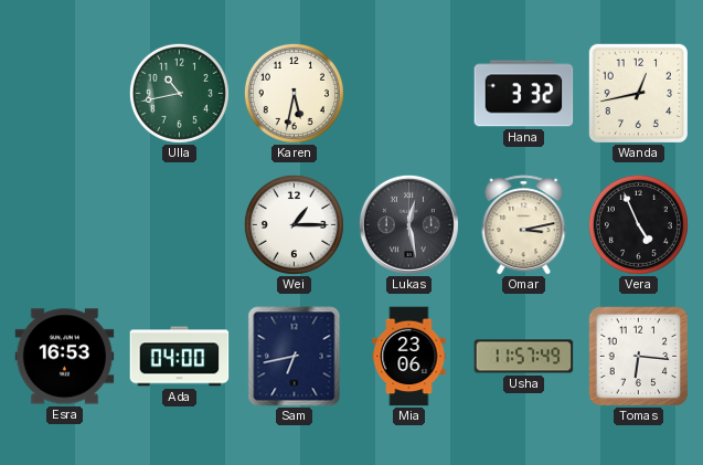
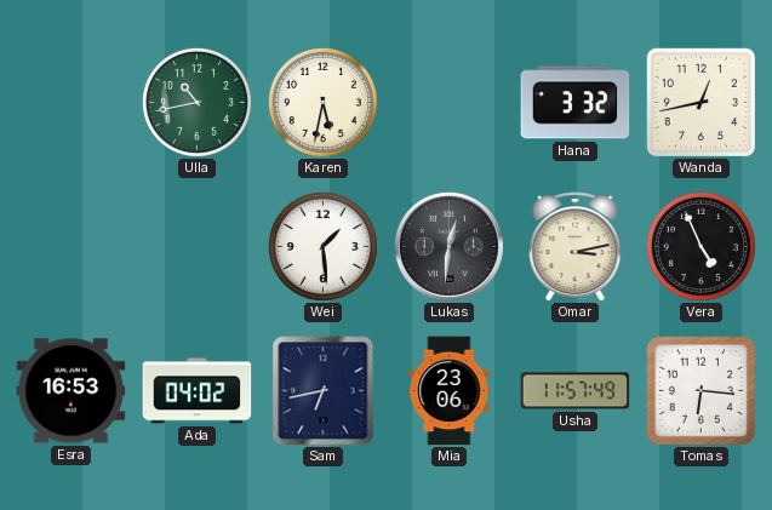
Wei: 1:15 -> 1:29 (322, 246)
Lukas: 12:28 -> 12:31 (448, 246)
Ada: 04:00 -> 04:02 (198, 391)
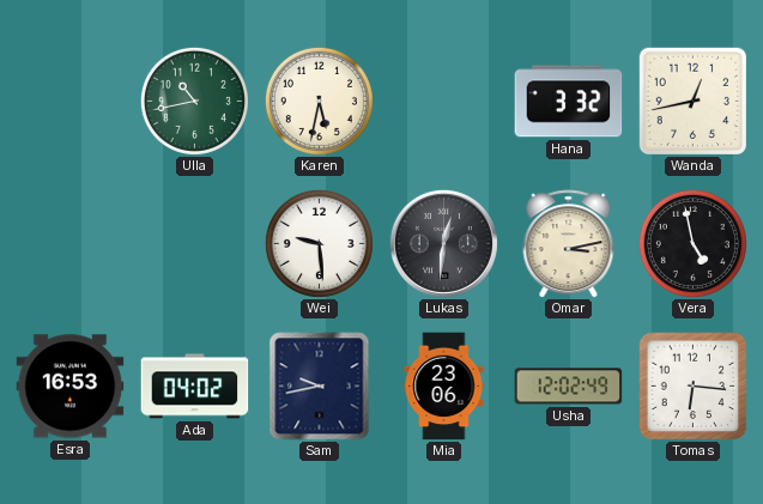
Wei: 1:29 -> 9:29 (319, 243)
Vera: 4:56 -> 4:58 (692, 243)
Sam: 6:43 -> 9:43 (320, 387)
Usha: 11:57 -> 12:02 (569, 387)
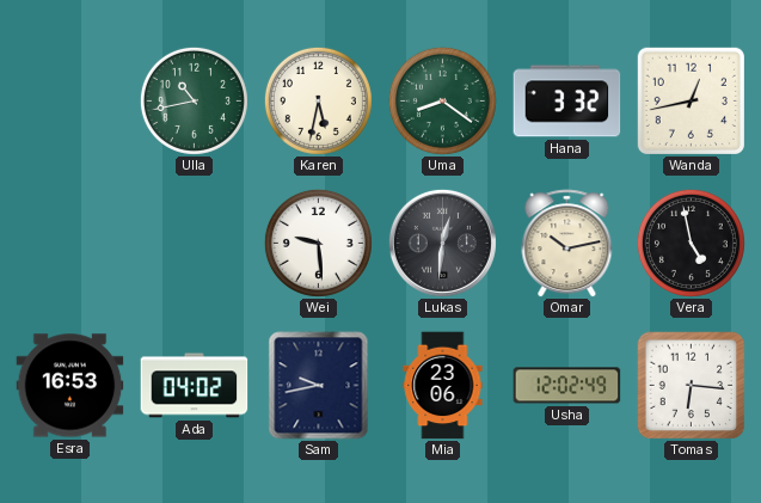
Uma: none -> 8:21 (442, 100)
Omar: 3:13 -> 10:13 (567, 244)
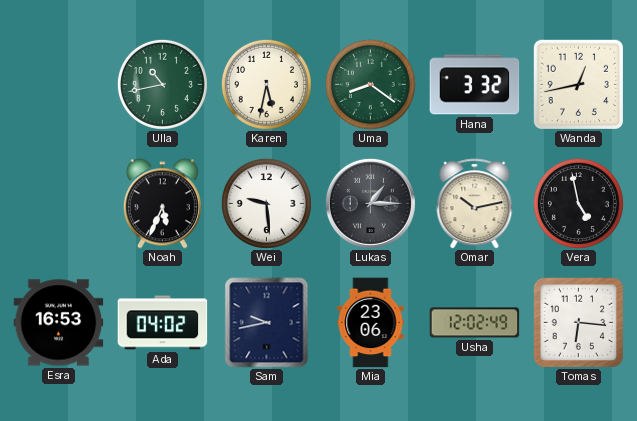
Noah: none -> 5:34 (162, 204)
Lukas: 12:31 -> 1:15 (370, 203)
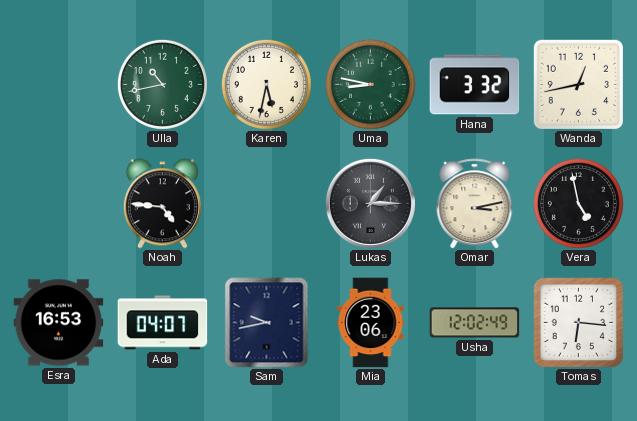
Uma: 8:21 -> 8:47 (370, 84)
Noah: 5:34 -> 4:46 (162, 204)
Wei: 9:29 -> none (266, 203)
Omar: 10:13 -> 3:13 (475, 204)
Ada: 04:02 -> 04:07 (163, 323)
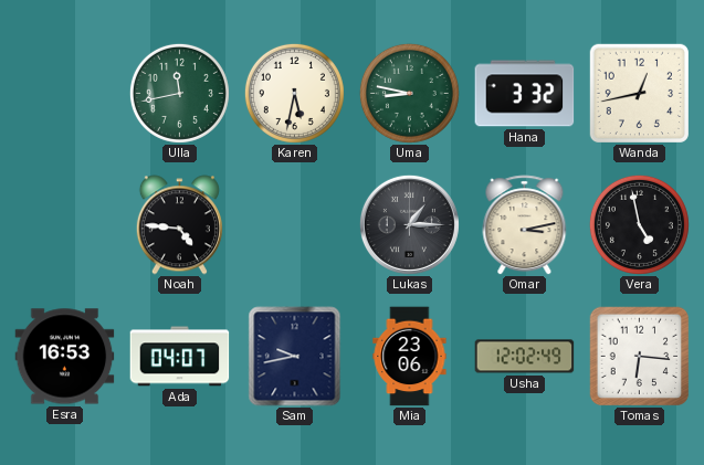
Ulla: 10:43 -> 11:43 (179, 93)
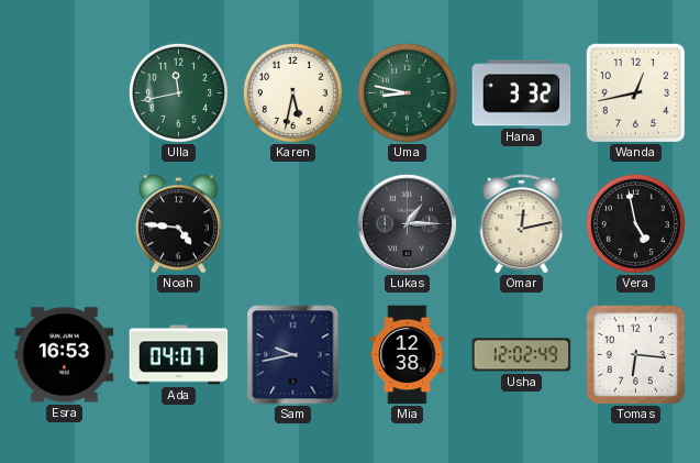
Omar: 3:13 -> 12:13 (522, 224)
Mia: 23:06 -> 12:38 (408, 355)
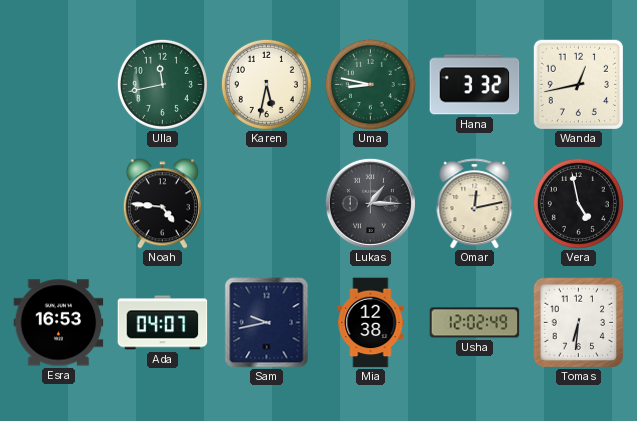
Tomas: 6:16 -> 6:31 (578, 323)
